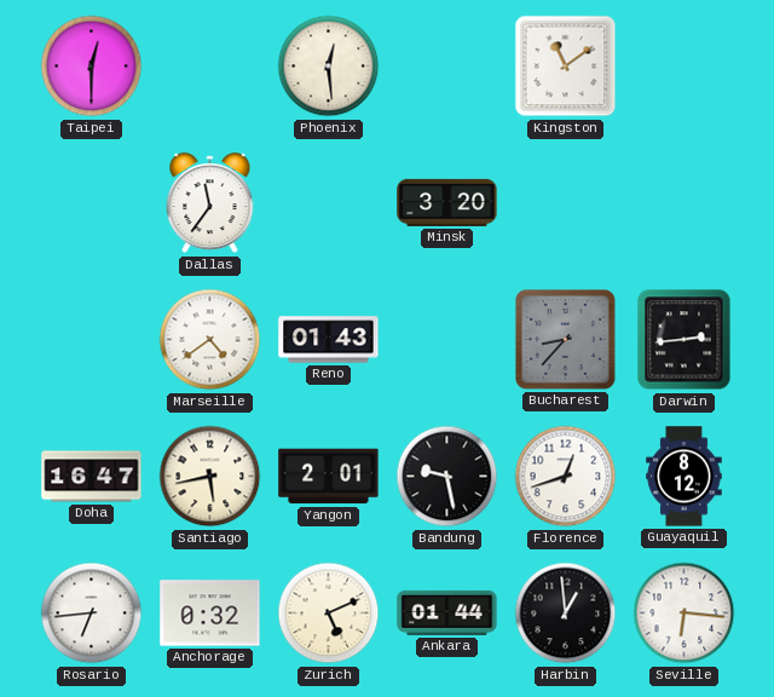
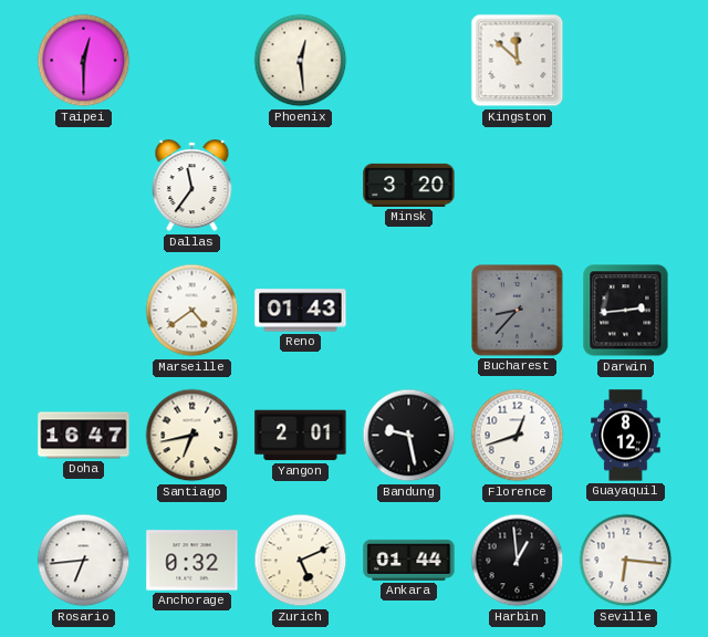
Kingston: 11:09 -> 11:52 (518, 61)
Santiago: 5:43 -> 6:43 (192, 436)
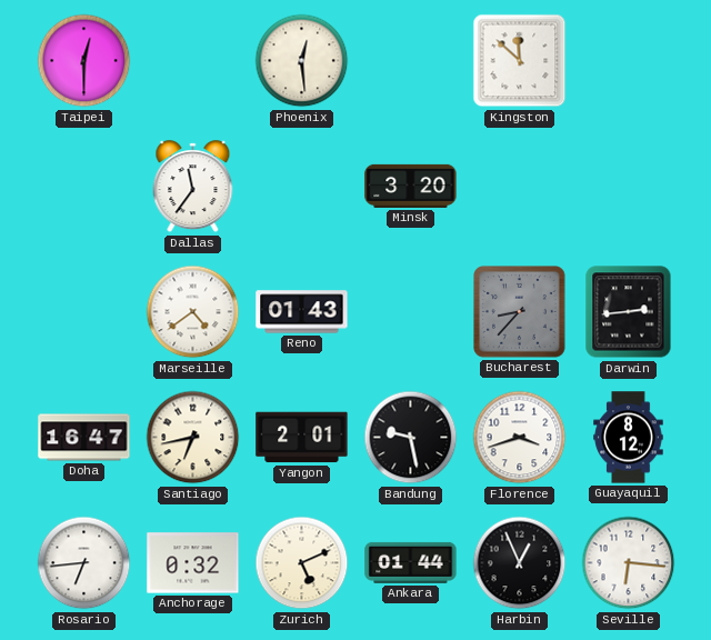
Florence: 12:42 -> 3:42 (520, 438)
Harbin: 12:59 -> 12:56 (520, 563)
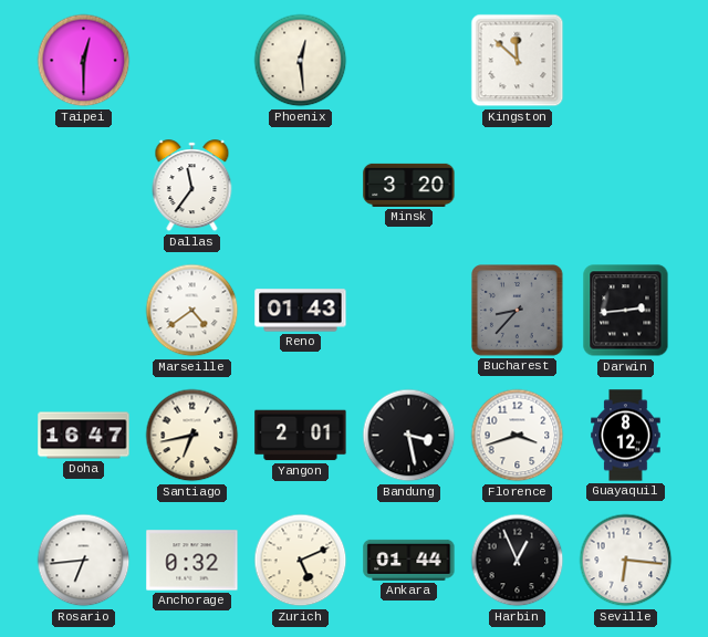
Bandung: 9:28 -> 3:28 (409, 436)
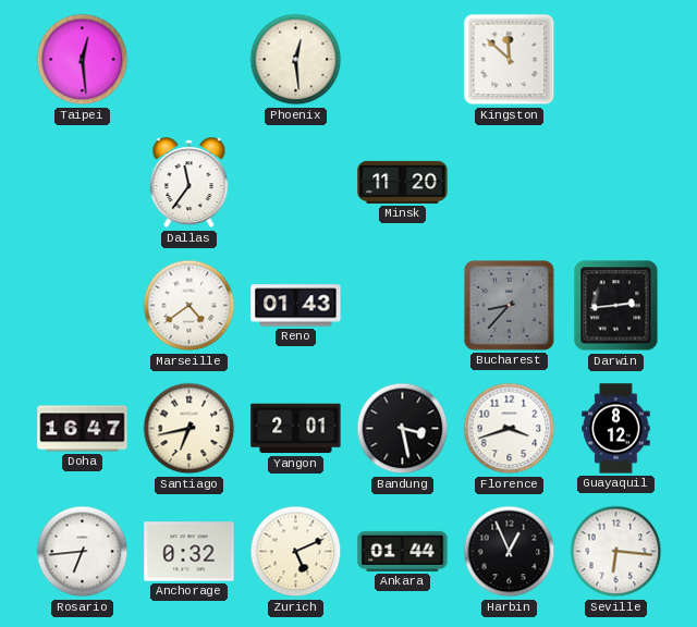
Taipei: 12:30 -> 12:29 (83, 60)
Minsk: 3:20 -> 11:20 (403, 182)
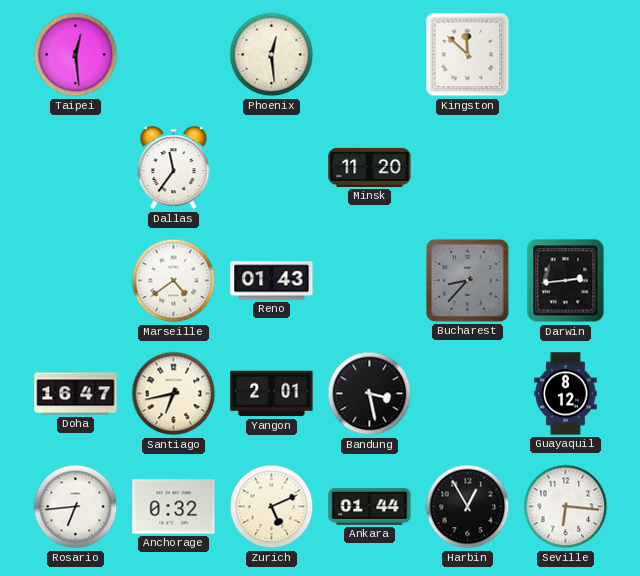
Florence: 3:42 -> none (510, 429)
Harbin: 12:56 -> 12:55 (468, 507)
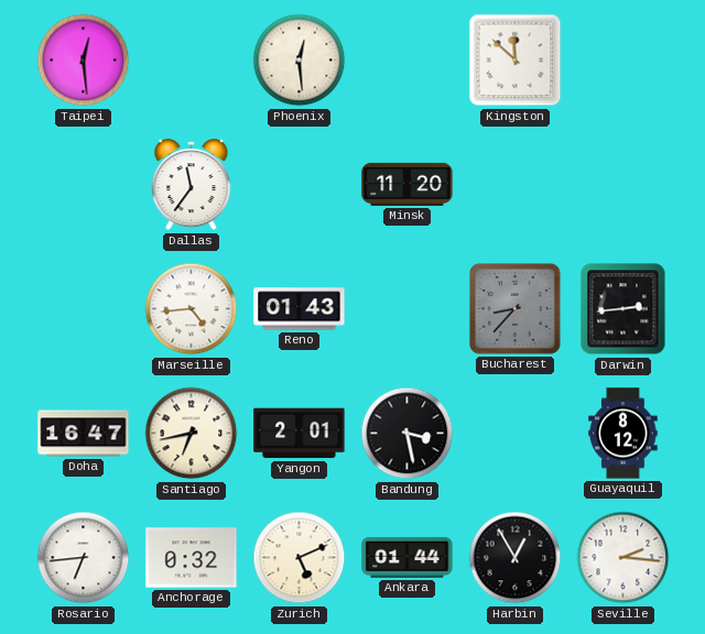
Marseille: 4:39 -> 4:44 (192, 309)
Seville: 6:16 -> 2:16 (623, 558)
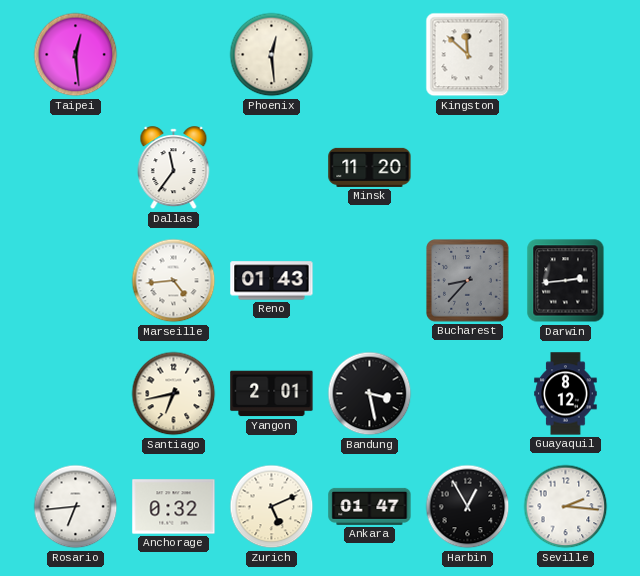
Doha: 16:47 -> none (84, 434)
Ankara: 01:44 -> 01:47 (370, 506)
